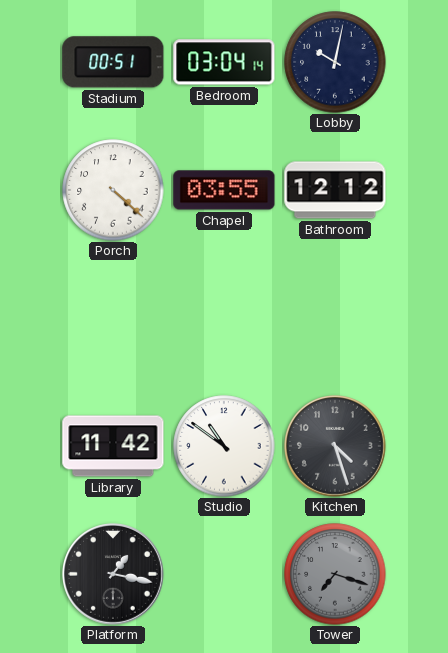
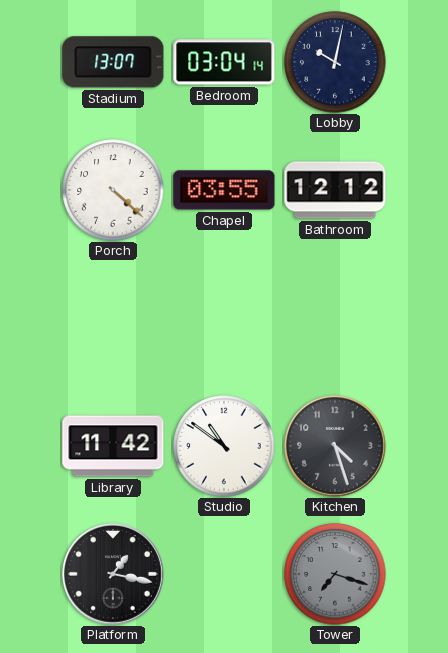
Stadium: 00:51 -> 13:07 (113, 62)
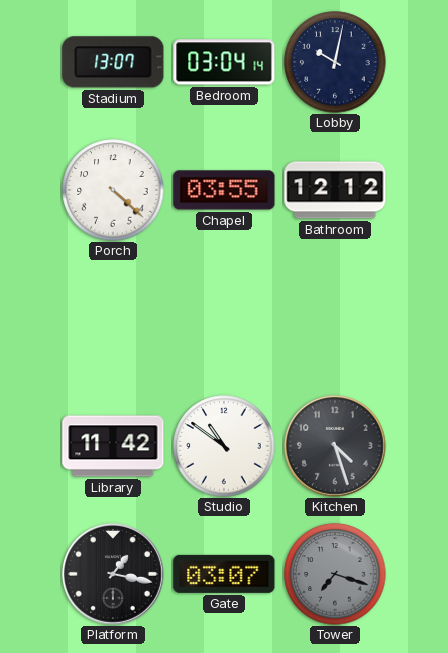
Gate: none -> 03:07 (224, 574)
